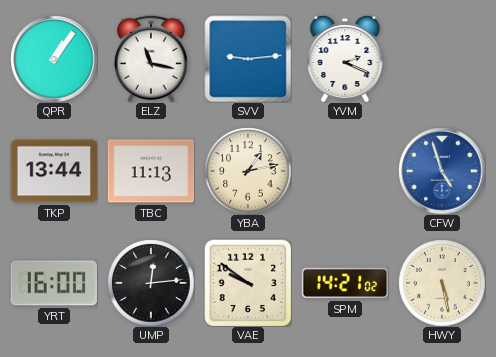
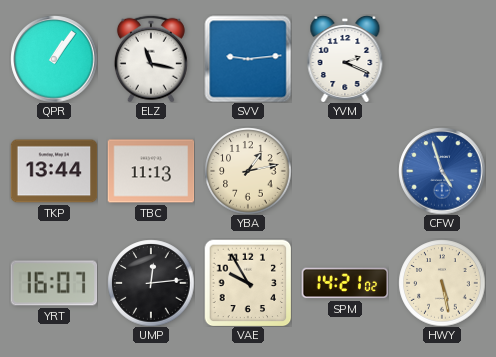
YRT: 16:00 -> 16:07 (54, 283)
VAE: 9:51 -> 9:55 (248, 283)
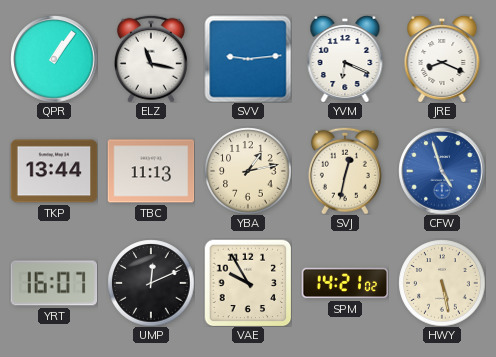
YVM: 2:19 -> 6:19 (345, 59)
JRE: none -> 8:19 (442, 59)
SVJ: none -> 12:32 (345, 171)
UMP: 12:14 -> 12:11 (151, 283)
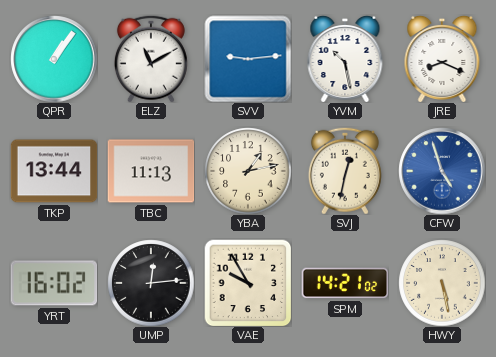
ELZ: 11:17 -> 11:10 (151, 59)
YVM: 6:19 -> 10:28 (345, 59)
YRT: 16:07 -> 16:02 (54, 283)
UMP: 12:11 -> 12:14 (151, 283)
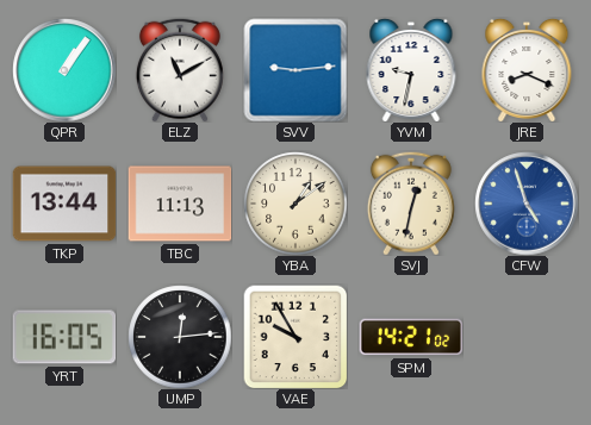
YVM: 10:28 -> 9:32 (411, 70)
YBA: 1:13 -> 1:09 (295, 204)
YRT: 16:02 -> 16:05 (64, 337)
HWY: 5:28 -> none (442, 283)
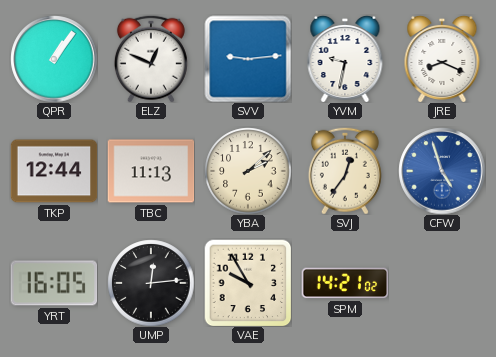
ELZ: 11:10 -> 12:49 (151, 59)
TKP: 13:44 -> 12:44 (54, 171)
YBA: 1:09 -> 2:08 (248, 171)
SVJ: 12:32 -> 12:36 (345, 171)
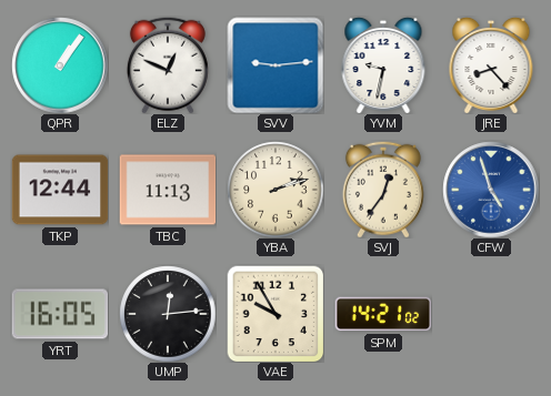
JRE: 8:19 -> 8:23 (491, 65)
YBA: 2:08 -> 2:12 (275, 190)
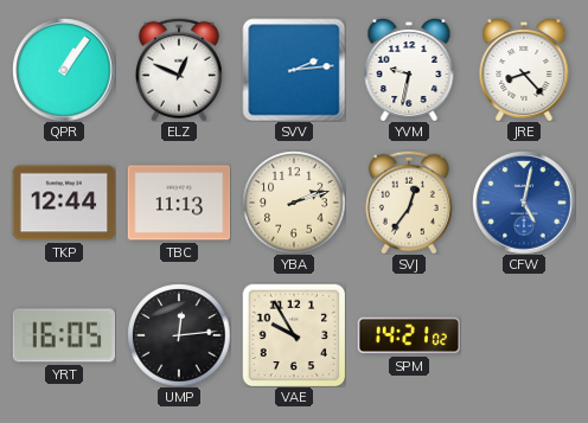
SVV: 9:14 -> 2:14 (294, 70)
CFW: 4:57 -> 5:02 (524, 203)
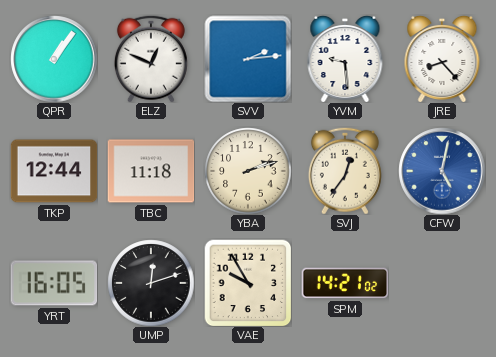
YVM: 9:32 -> 9:29 (345, 59)
TBC: 11:13 -> 11:18 (151, 171)
UMP: 12:14 -> 12:12 (151, 283)
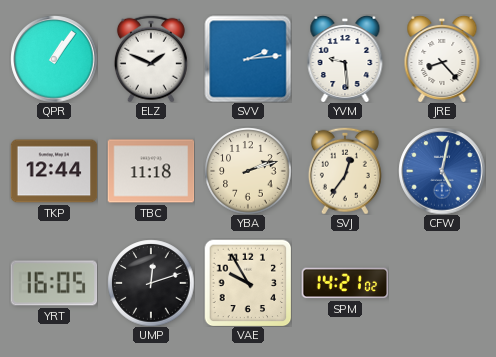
ELZ: 12:49 -> 1:49 (151, 59)
